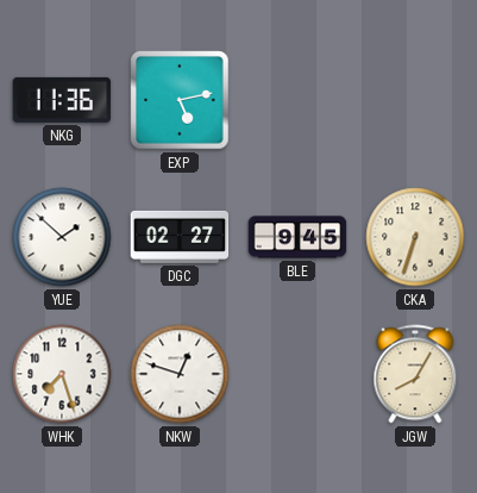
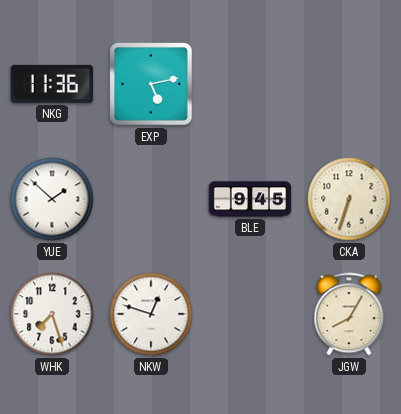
DGC: 02:27 -> none (180, 237)
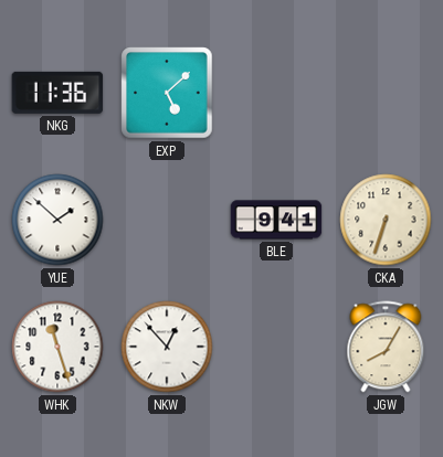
EXP: 5:13 -> 5:08 (167, 93)
BLE: 9:45 -> 9:41 (276, 220)
WHK: 7:27 -> 11:27 (57, 347)
NKW: 12:48 -> 12:53 (167, 347)
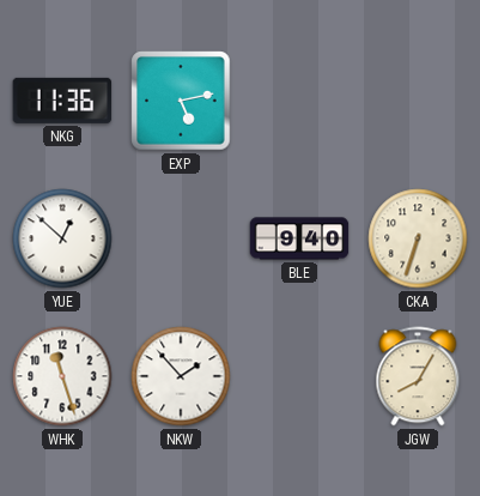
EXP: 5:08 -> 5:13 (181, 101)
YUE: 1:52 -> 12:52 (62, 238)
BLE: 9:41 -> 9:40 (299, 238)
NKW: 12:53 -> 1:53 (181, 376)
